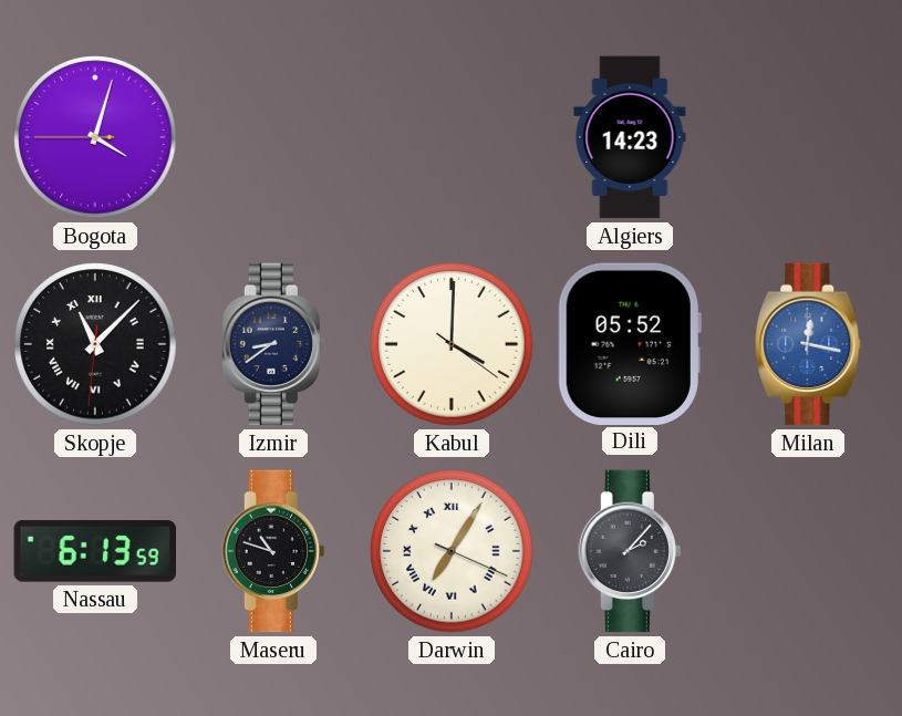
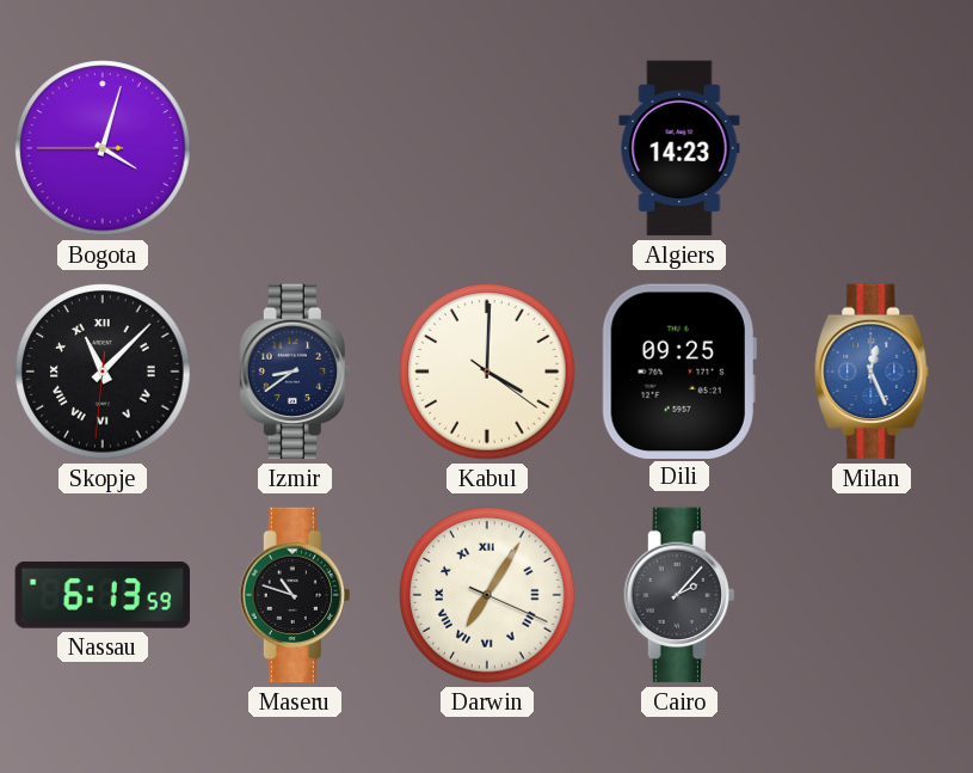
Dili: 05:52 -> 09:25 (679, 370)
Milan: 12:17 -> 12:26 (872, 372)
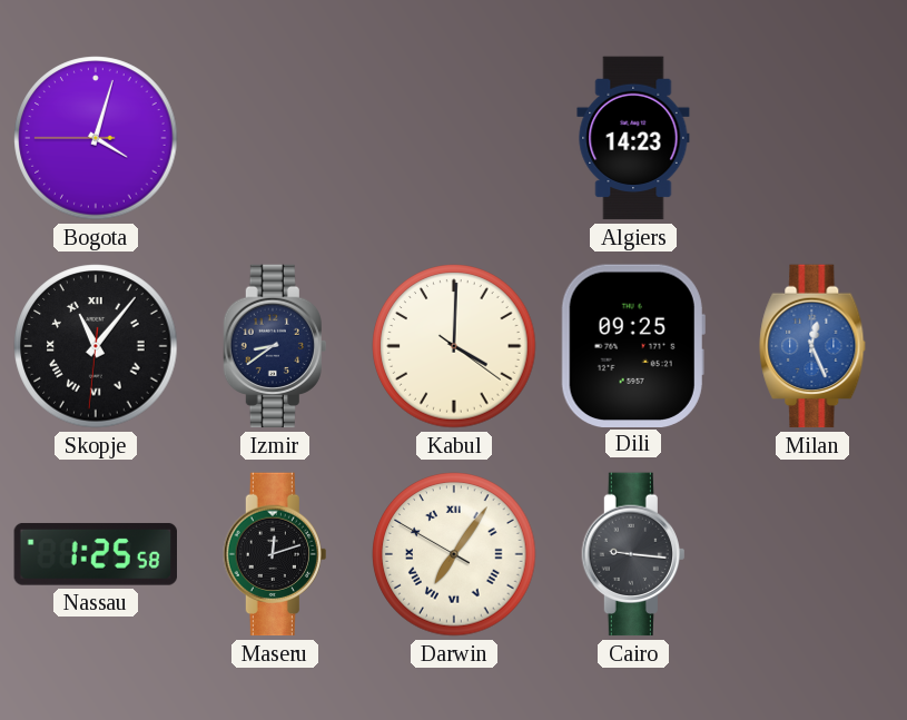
Skopje: 11:07 -> 11:06 (96, 346)
Nassau: 6:13 -> 1:25 (95, 554)
Maseru: 10:48 -> 12:12 (274, 554)
Darwin: 7:05:19 -> 7:05:50 (454, 554)
Cairo: 2:07 -> 9:16 (632, 554)
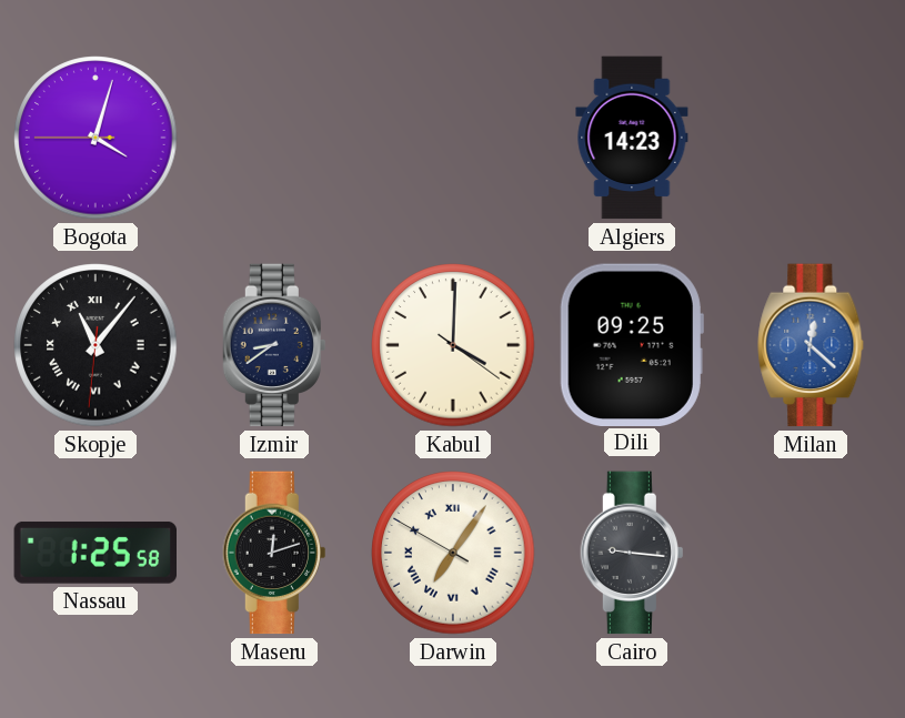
Milan: 12:26 -> 12:22 (811, 345)
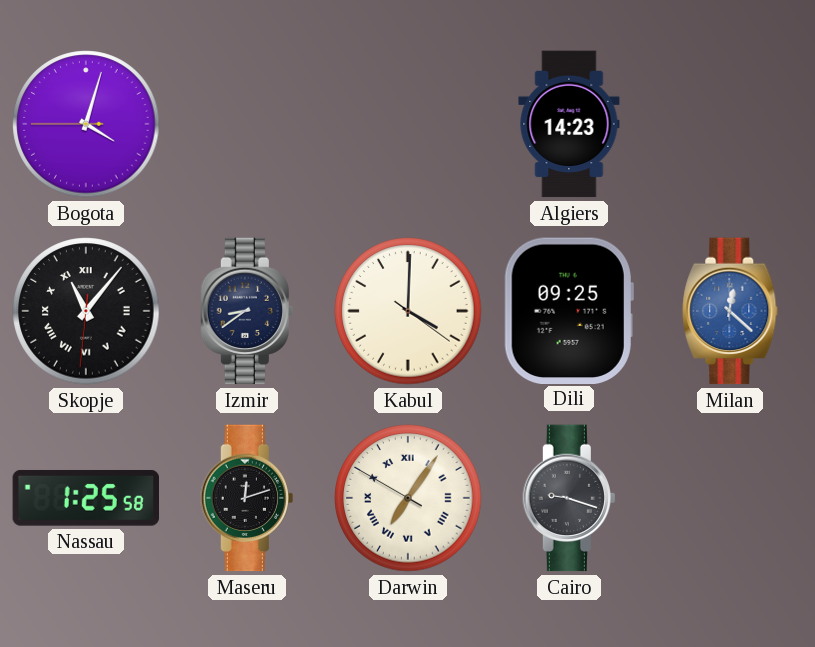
Cairo: 9:16 -> 9:18 (568, 498)
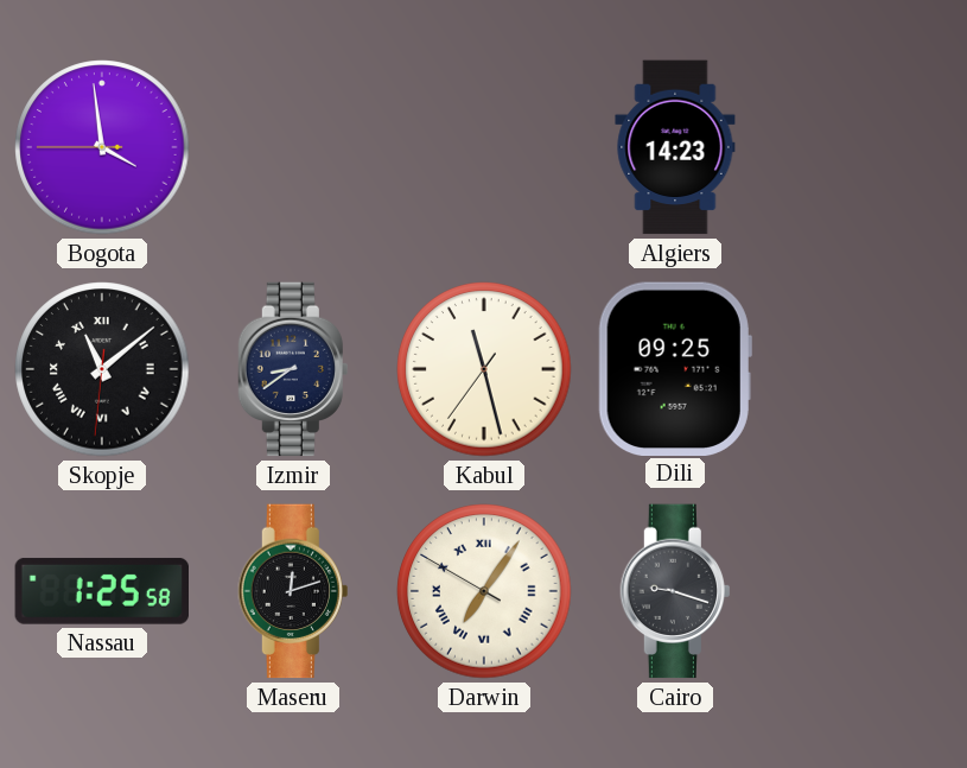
Bogota: 4:02 -> 3:58 (102, 147)
Skopje: 11:06 -> 11:08 (102, 369)
Kabul: 4:00 -> 11:27 (484, 369)
Milan: 12:22 -> none (730, 311)
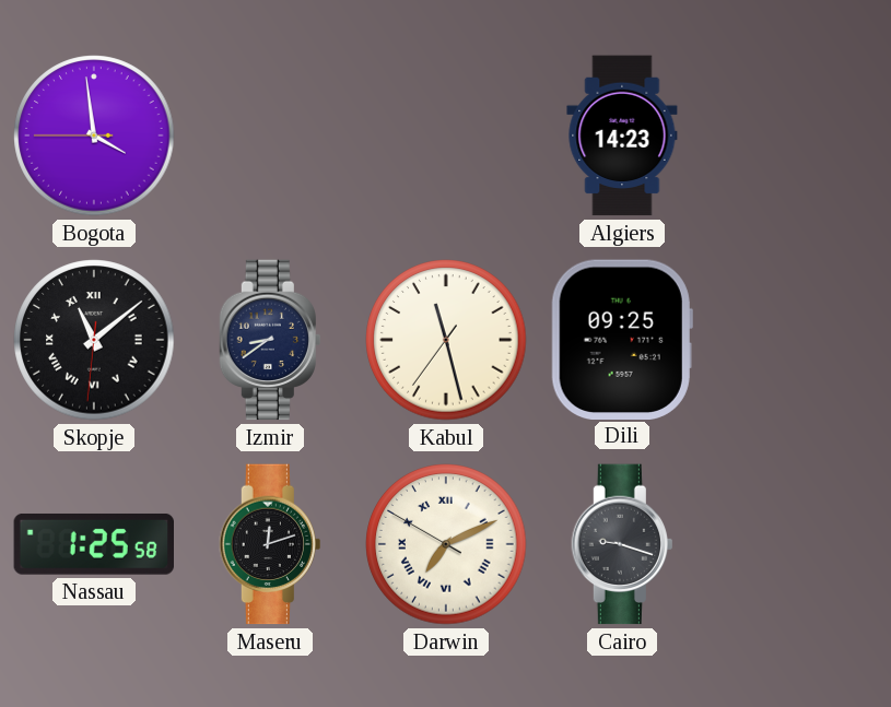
Darwin: 7:05 -> 7:10 (446, 544)
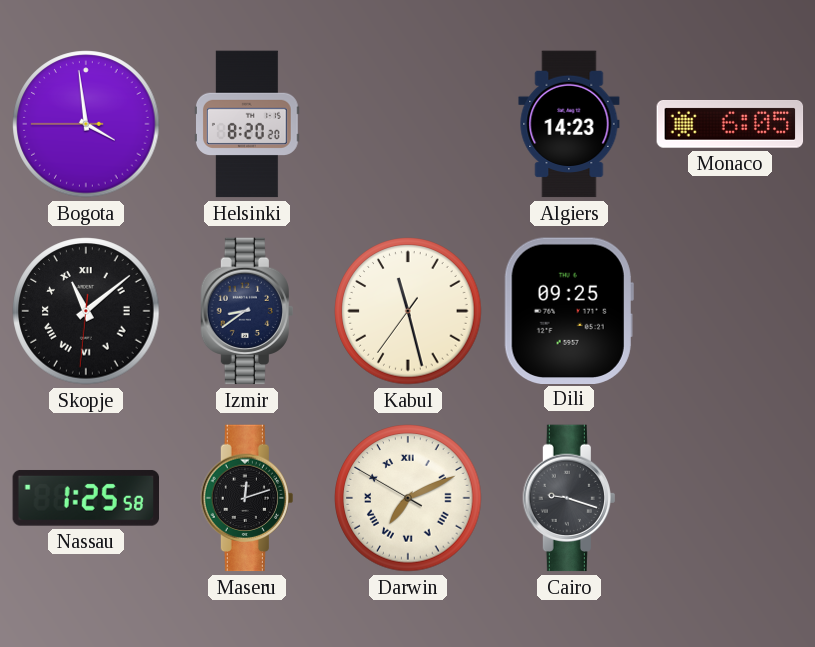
Helsinki: none -> 8:20 (248, 124)
Monaco: none -> 6:05 (730, 125)
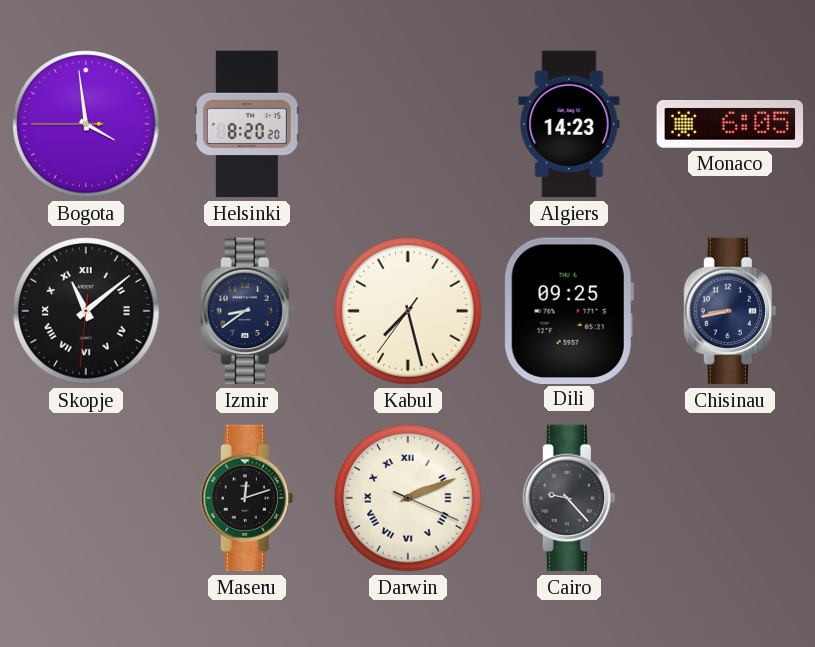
Kabul: 11:27 -> 7:27 (408, 311)
Chisinau: none -> 8:43 (729, 311)
Nassau: 1:25 -> none (85, 498)
Darwin: 7:10 -> 2:11 (408, 498)
Cairo: 9:18 -> 9:23 (568, 498)
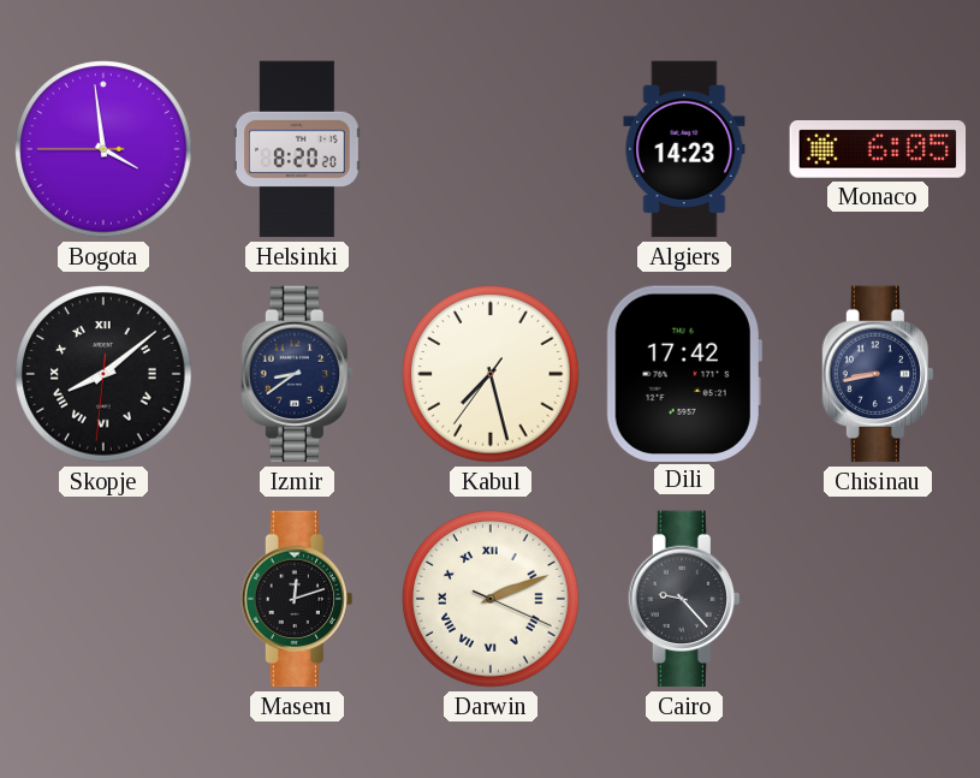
Skopje: 11:08 -> 8:08 (103, 374)
Dili: 09:25 -> 17:42 (684, 373)
